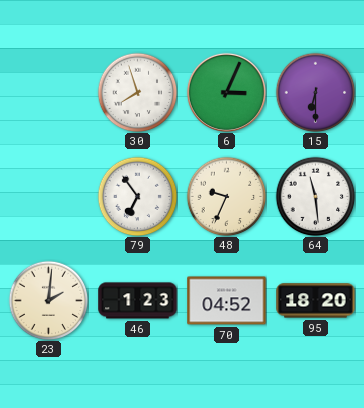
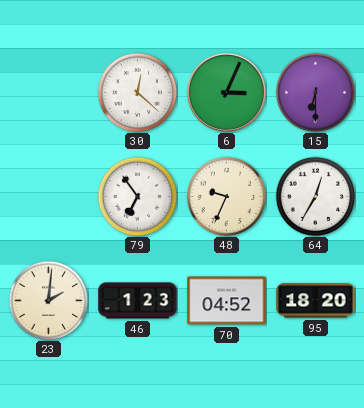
30: 7:57 -> 12:22 (137, 92)
64: 11:29 -> 12:35 (315, 196)
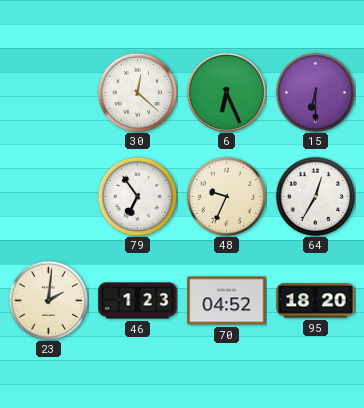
6: 3:04 -> 6:26 (226, 92)
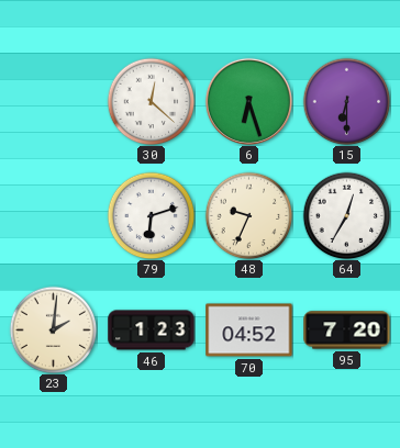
6: 6:26 -> 6:27 (248, 101)
79: 6:54 -> 6:12 (151, 215)
95: 18:20 -> 7:20 (347, 331)
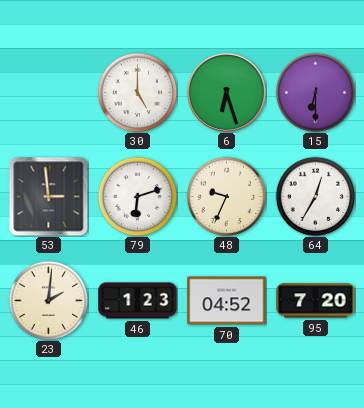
30: 12:22 -> 5:00 (137, 92)
53: none -> 2:59 (48, 196)
